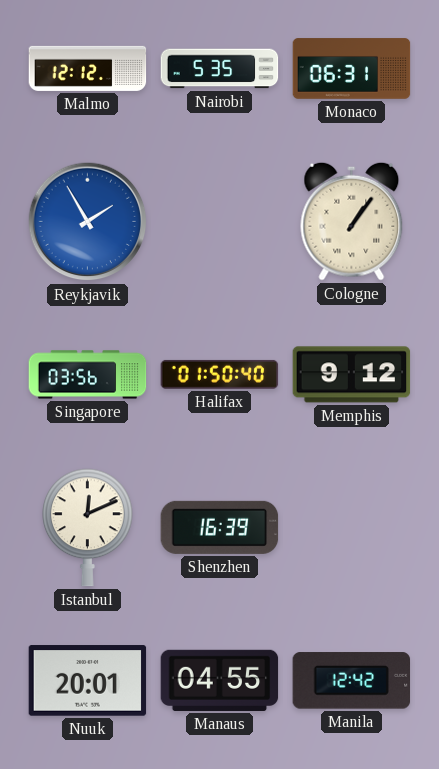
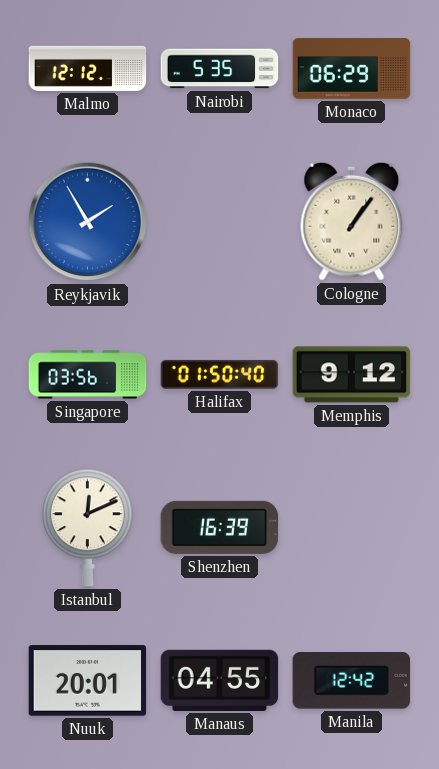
Monaco: 06:31 -> 06:29 (352, 69)
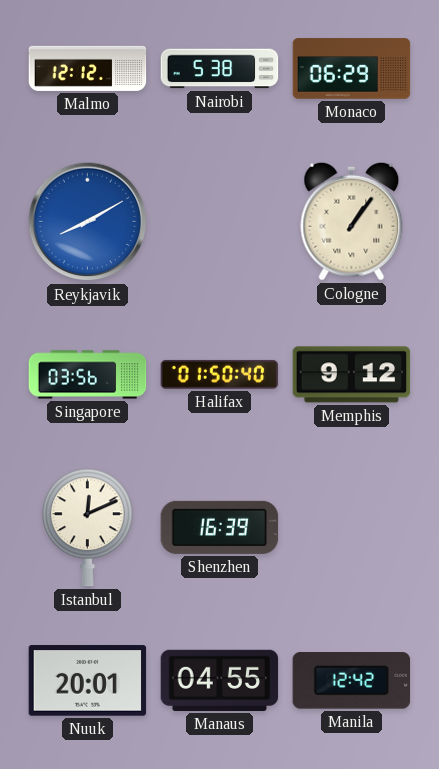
Nairobi: 5:35 -> 5:38 (220, 69)
Reykjavik: 1:55 -> 8:10 (88, 222)
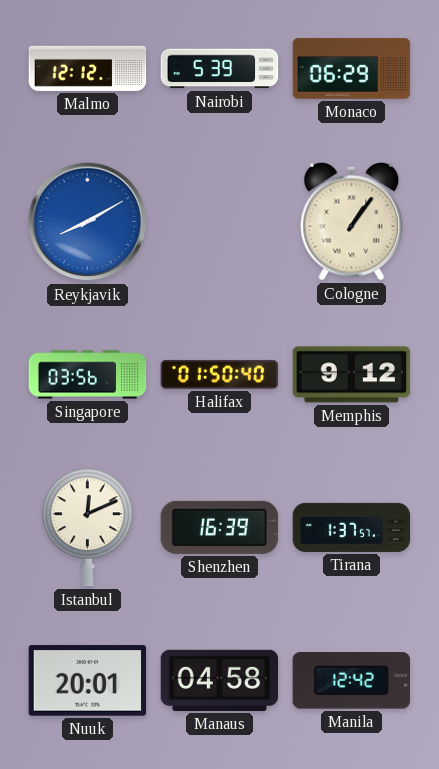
Nairobi: 5:38 -> 5:39 (220, 69)
Tirana: none -> 1:37 (352, 527)
Manaus: 04:55 -> 04:58 (220, 680)
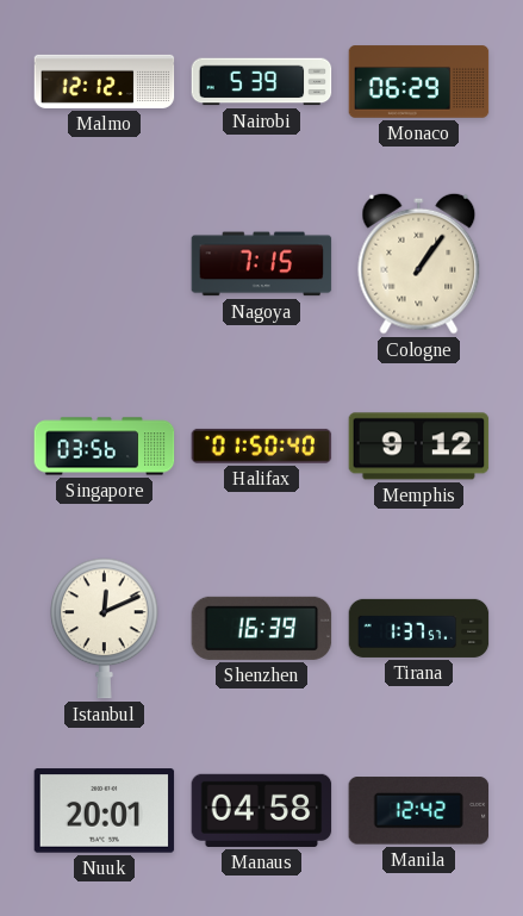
Reykjavik: 8:10 -> none (88, 222)
Nagoya: none -> 7:15 (262, 264)
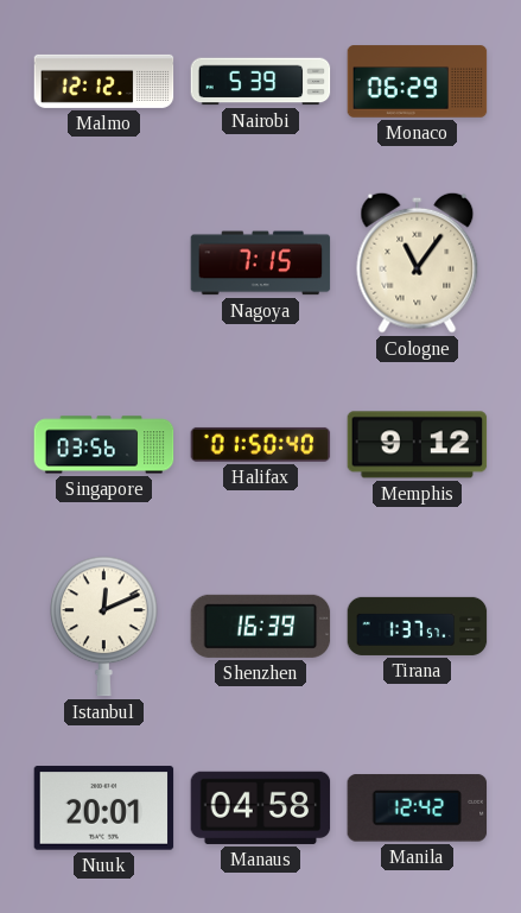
Cologne: 1:06 -> 11:06 (418, 262)
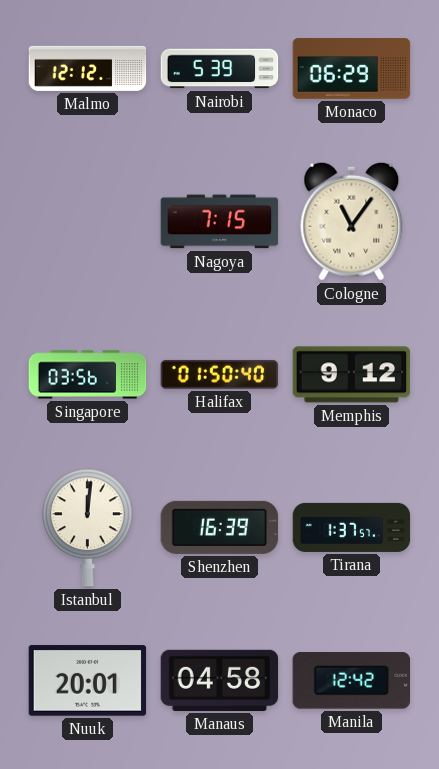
Istanbul: 12:11 -> 12:01 (88, 528)
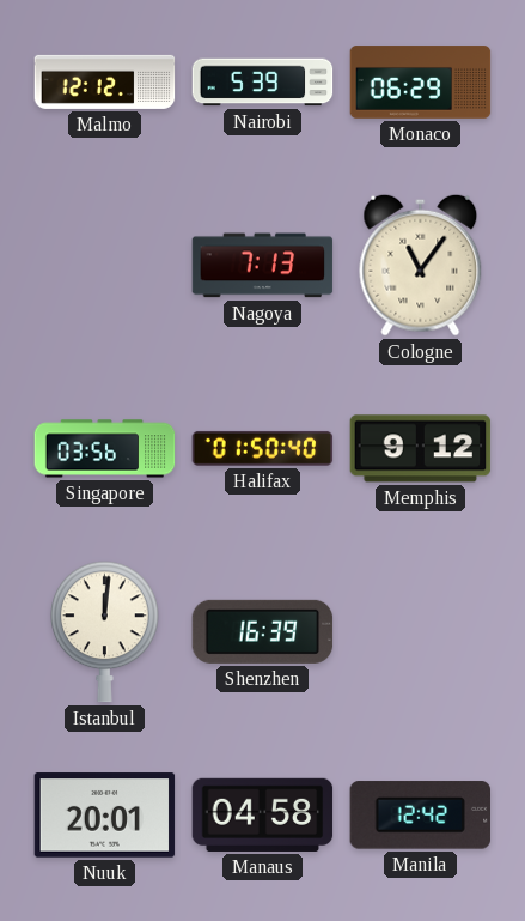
Nagoya: 7:15 -> 7:13 (263, 266)
Tirana: 1:37 -> none (352, 527)
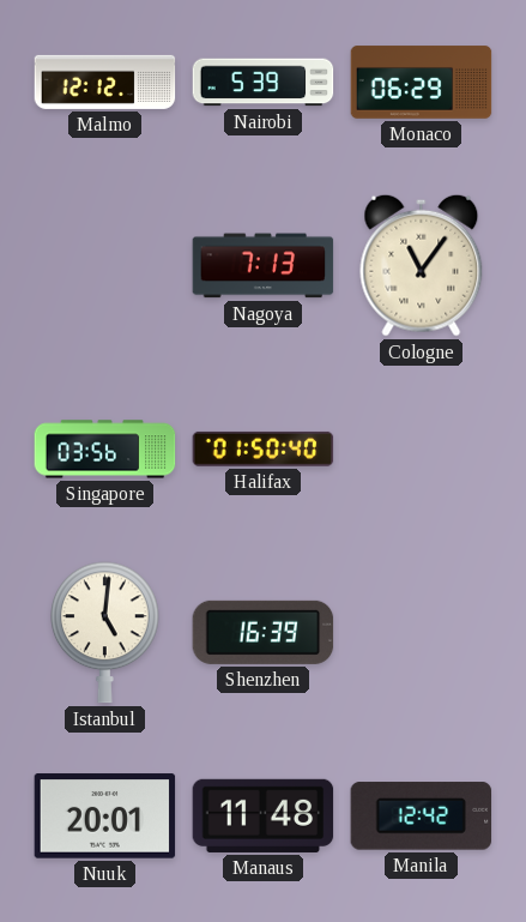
Memphis: 9:12 -> none (421, 449)
Istanbul: 12:01 -> 5:01 (105, 633)
Manaus: 04:58 -> 11:48 (264, 815)
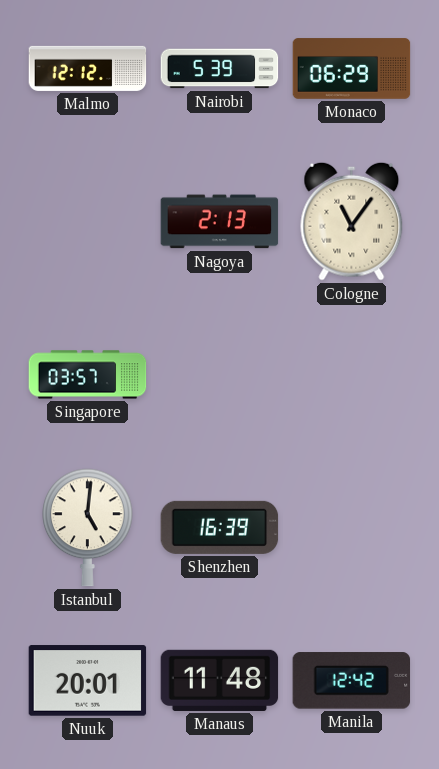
Nagoya: 7:13 -> 2:13 (220, 222)
Singapore: 03:56 -> 03:57 (88, 375)
Halifax: 01:50 -> none (264, 448)
